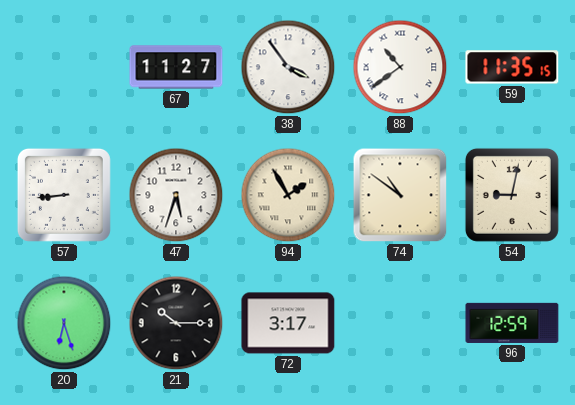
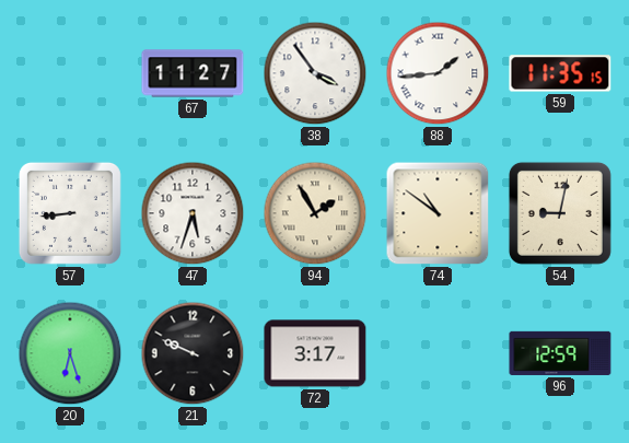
88: 10:39 -> 1:44 (438, 73)
21: 10:15 -> 9:49 (193, 353)
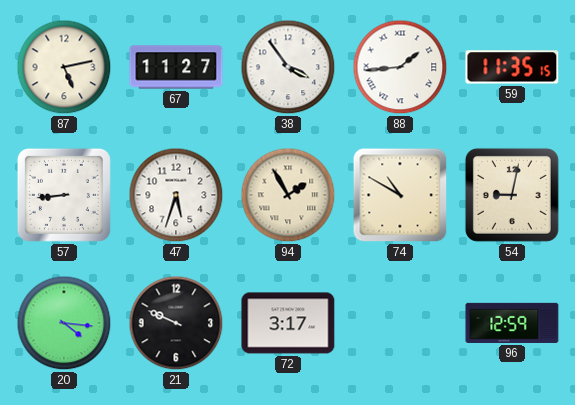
87: none -> 5:13 (64, 67)
74: 10:51 -> 10:50 (400, 195)
20: 6:27 -> 4:16 (64, 323)
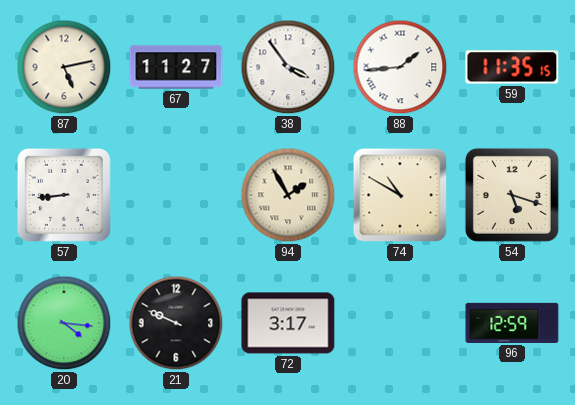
47: 5:33 -> none (176, 195)
54: 9:02 -> 5:18 (512, 195)
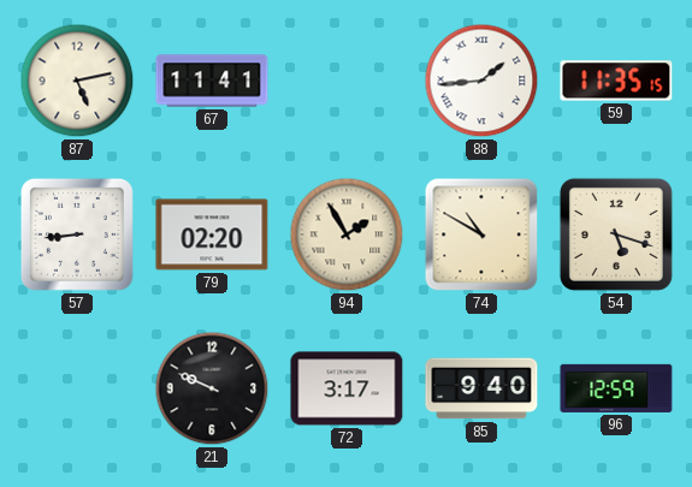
67: 11:27 -> 11:41 (212, 81)
38: 3:54 -> none (288, 67)
79: none -> 02:20 (212, 234)
20: 4:16 -> none (64, 323)
85: none -> 9:40 (481, 388)
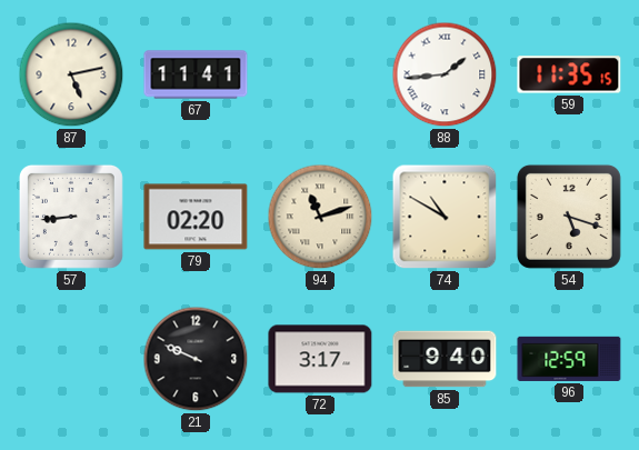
94: 1:55 -> 11:12 (320, 217)
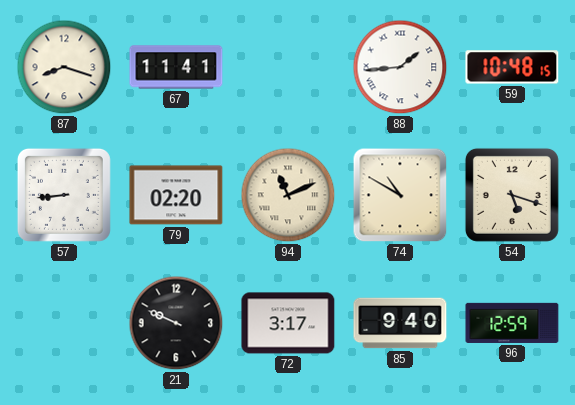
87: 5:13 -> 8:18 (64, 67)
59: 11:35 -> 10:48 (512, 67)
94: 11:12 -> 11:11 (288, 195)
